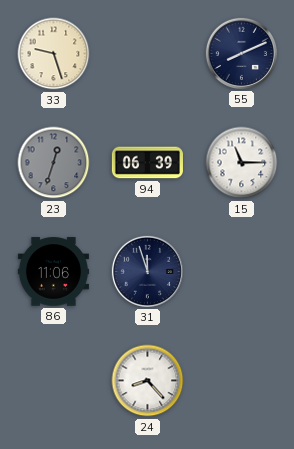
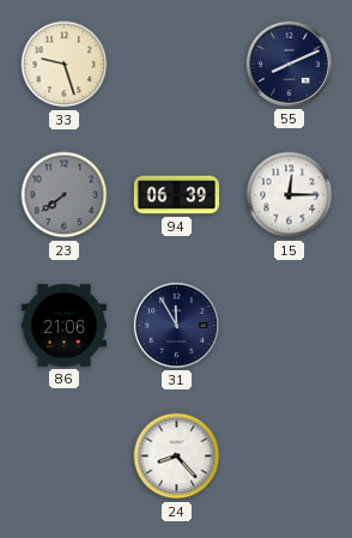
23: 12:33 -> 7:39 (65, 195)
15: 11:15 -> 12:15 (290, 195)
86: 11:06 -> 21:06 (63, 326)
31: 11:57 -> 11:55 (176, 325)
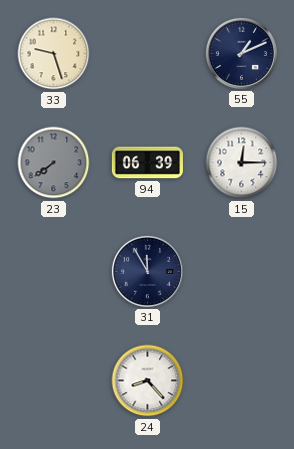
55: 8:11 -> 1:11 (241, 53)
86: 21:06 -> none (63, 326)
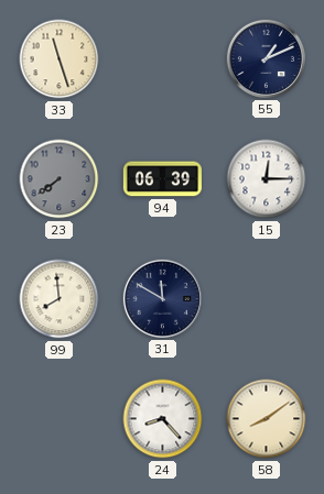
33: 9:27 -> 11:27 (60, 59)
99: none -> 7:59 (60, 299)
31: 11:55 -> 11:50 (162, 298)
58: none -> 8:09 (267, 419)
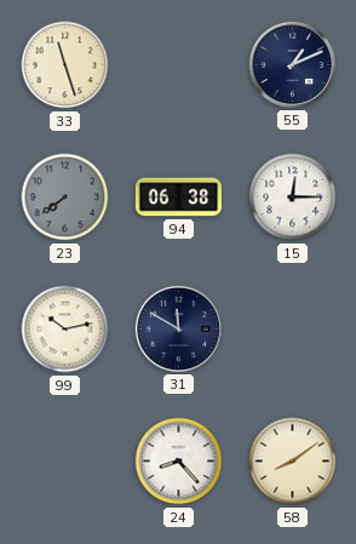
94: 06:39 -> 06:38 (178, 197)
99: 7:59 -> 10:13 (65, 330)
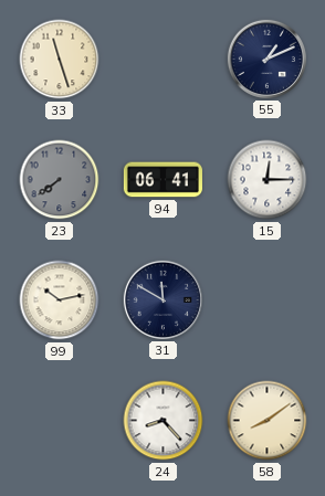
94: 06:38 -> 06:41 (162, 180)
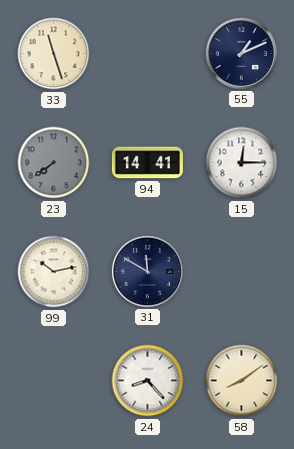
94: 06:41 -> 14:41 (147, 163)
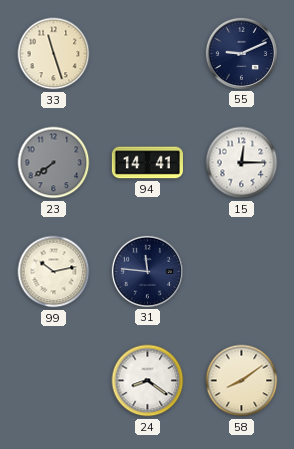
55: 1:11 -> 9:11 (241, 53)
31: 11:50 -> 11:46 (147, 271)
24: 8:23 -> 8:21 (148, 381)
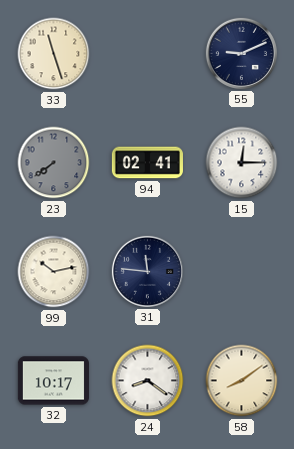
94: 14:41 -> 02:41 (147, 163)
32: none -> 10:17 (53, 381)
